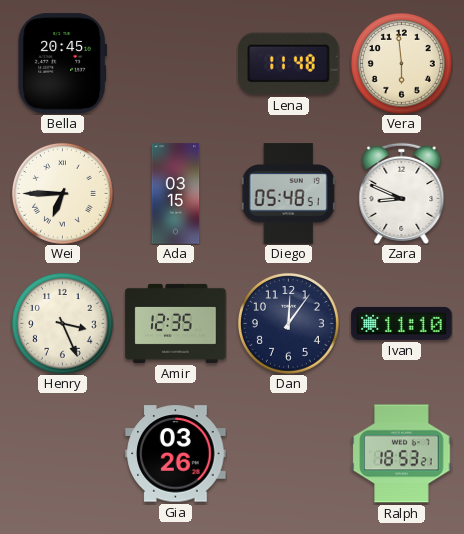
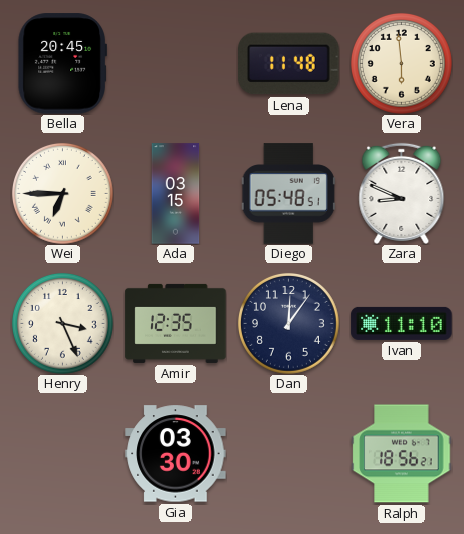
Gia: 03:26 -> 03:30 (176, 454)
Ralph: 18:53 -> 18:56 (402, 454)
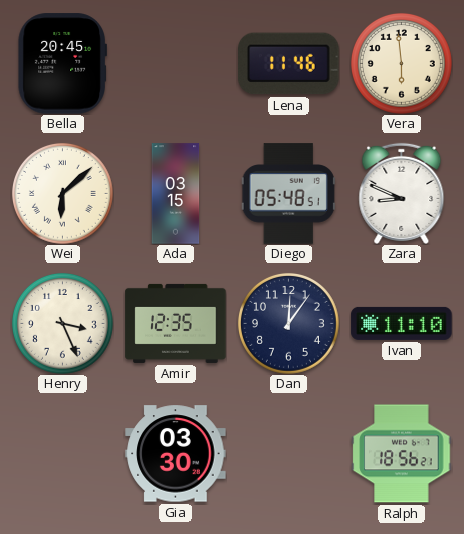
Lena: 11:48 -> 11:46 (289, 64)
Wei: 6:45 -> 6:08 (62, 193)
